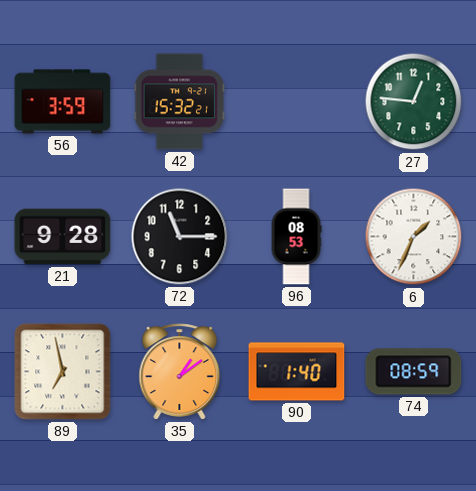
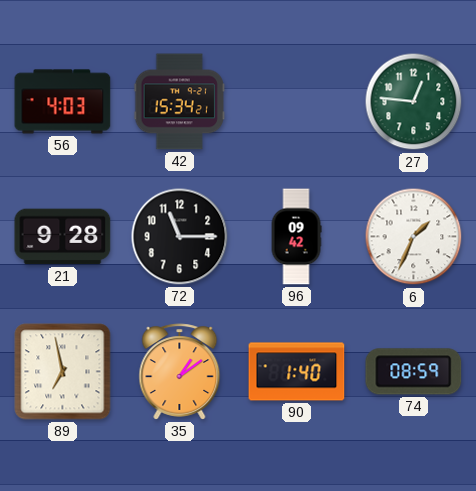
56: 3:59 -> 4:03 (63, 102)
42: 15:32 -> 15:34 (179, 102)
96: 08:53 -> 09:42 (296, 237)
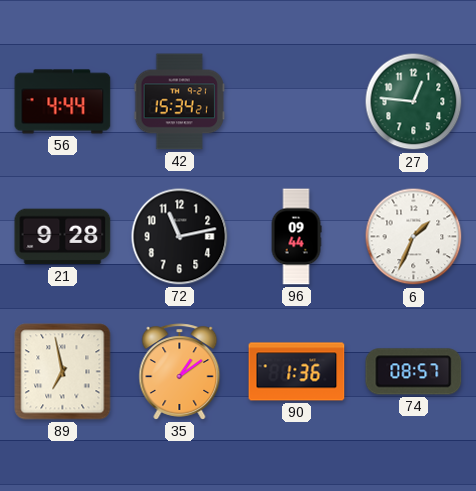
56: 4:03 -> 4:44 (63, 102)
72: 11:15 -> 11:13 (180, 237)
96: 09:42 -> 09:44 (296, 237)
90: 1:40 -> 1:36 (297, 372)
74: 08:59 -> 08:57 (414, 372)
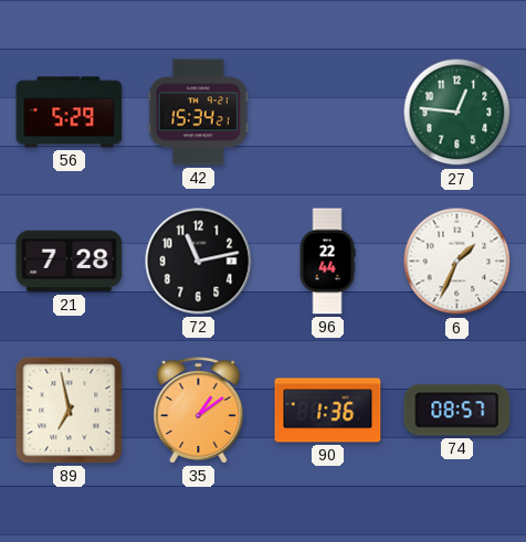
56: 4:44 -> 5:29 (70, 113)
21: 9:28 -> 7:28 (70, 262)
96: 09:44 -> 22:44 (327, 262)
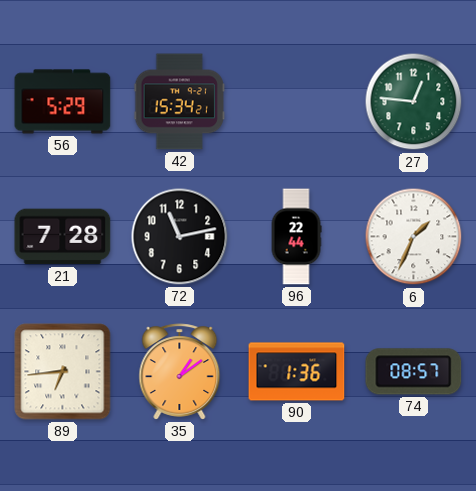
89: 6:58 -> 6:44 (63, 372)
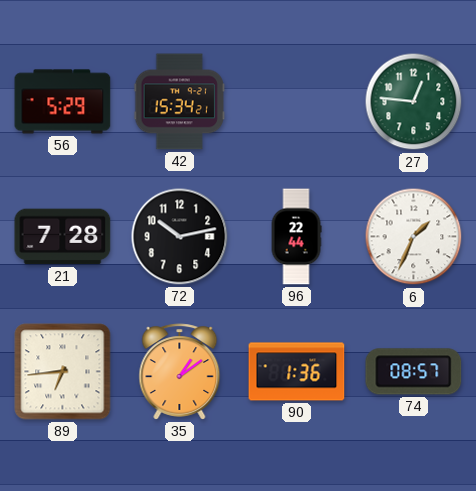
72: 11:13 -> 10:13 (180, 237)
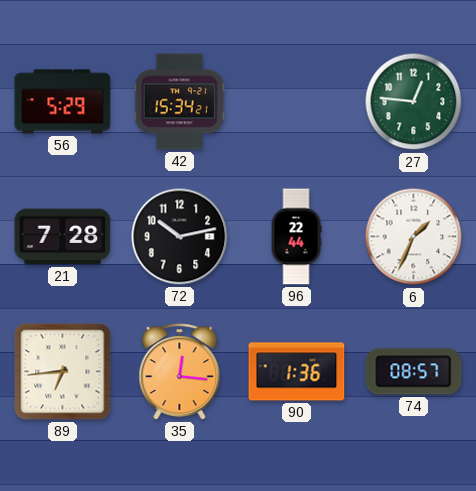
35: 1:09 -> 12:16 (180, 372)
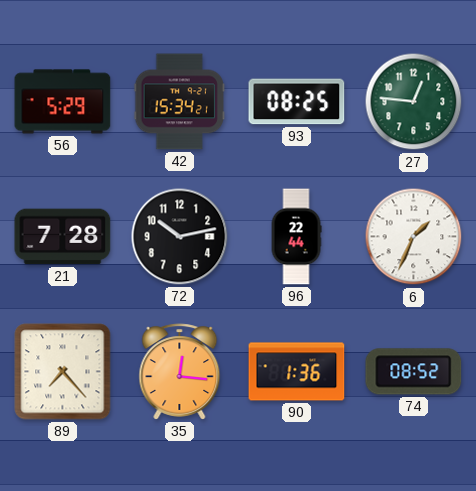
93: none -> 08:25 (297, 102)
89: 6:44 -> 7:23 (63, 372)
74: 08:57 -> 08:52 (414, 372)
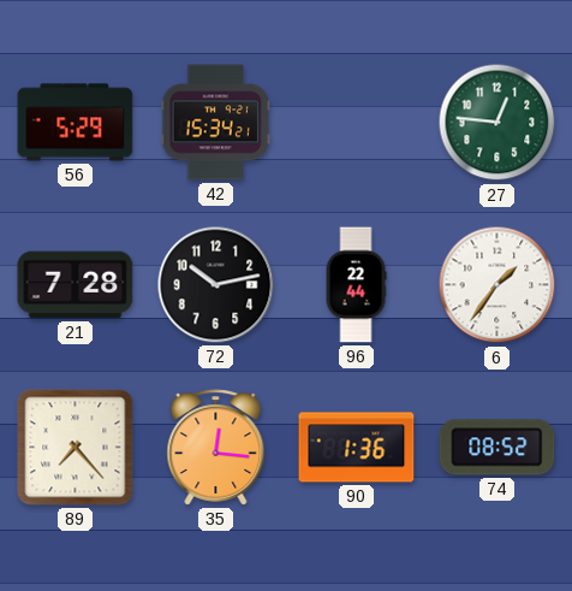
93: 08:25 -> none (297, 102)
6: 1:34 -> 1:36 (497, 285)
